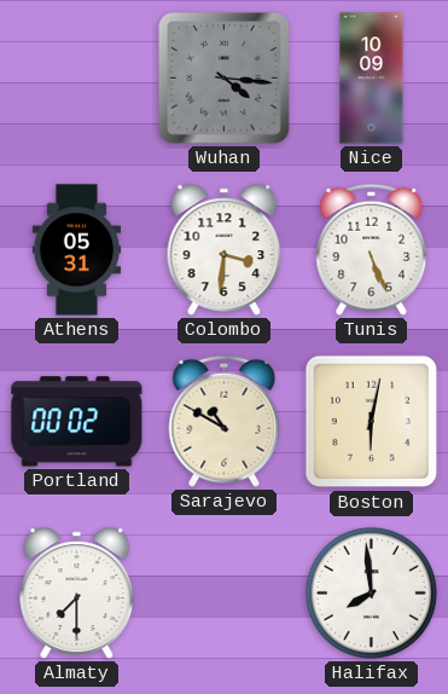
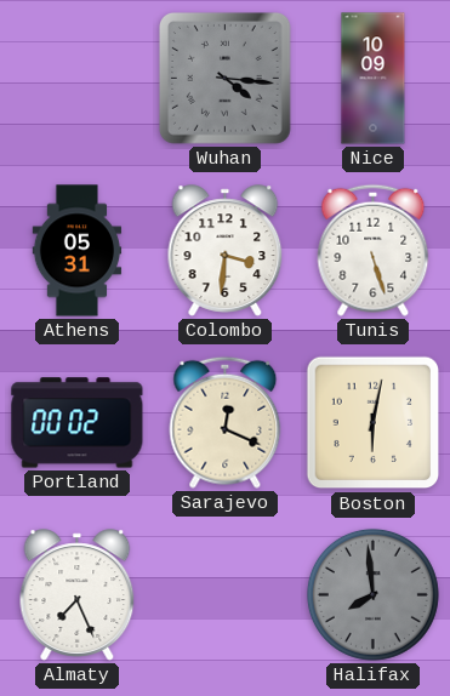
Tunis: 5:26 -> 5:27 (374, 250)
Sarajevo: 10:50 -> 12:19 (226, 422)
Almaty: 7:30 -> 7:26 (78, 595)
Halifax dial: white -> grey (372, 594)
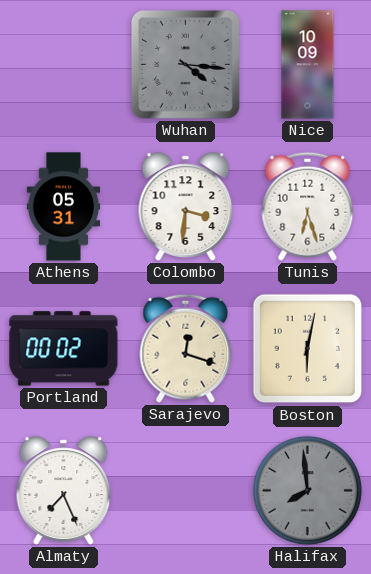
Tunis: 5:27 -> 6:27 (308, 206)
Sarajevo: 12:19 -> 12:18 (186, 348)
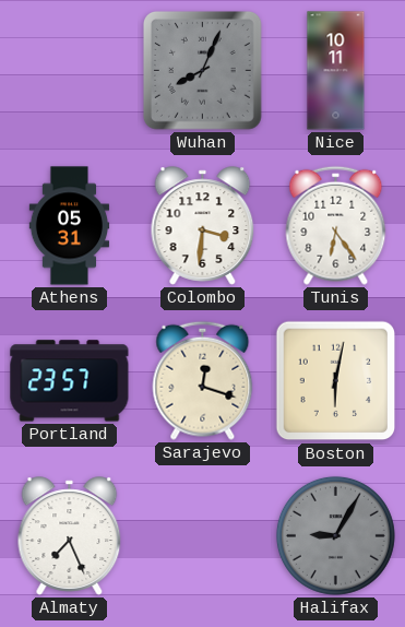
Wuhan: 4:16 -> 8:04 (202, 70)
Nice: 10:09 -> 10:11 (336, 71)
Tunis: 6:27 -> 6:24 (336, 225)
Portland: 00:02 -> 23:57 (70, 381)
Halifax: 7:59 -> 9:05 (335, 535)
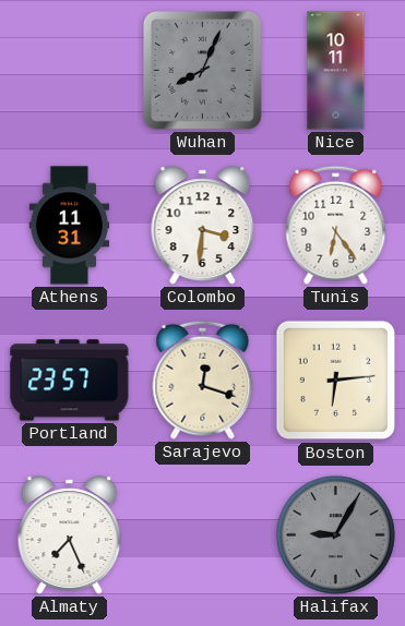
Athens: 05:31 -> 11:31 (70, 226)
Boston: 6:02 -> 6:14 (336, 381)
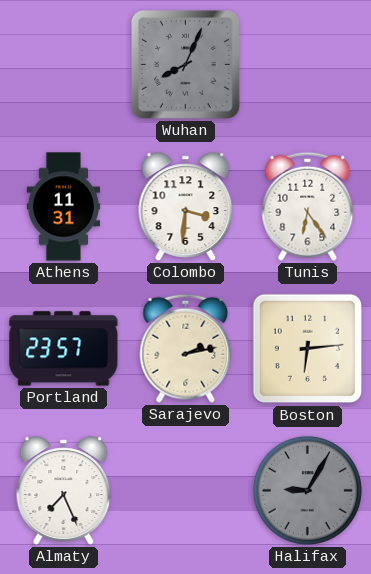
Nice: 10:11 -> none (336, 71)
Sarajevo: 12:18 -> 2:13 (186, 348)
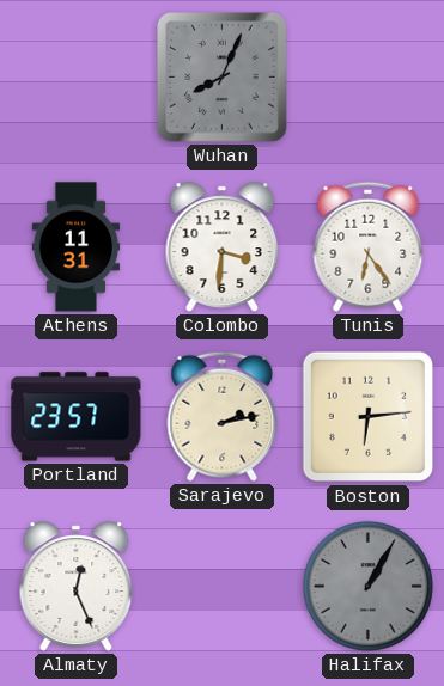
Almaty: 7:26 -> 12:26 (77, 587)
Halifax: 9:05 -> 1:05 (367, 586)
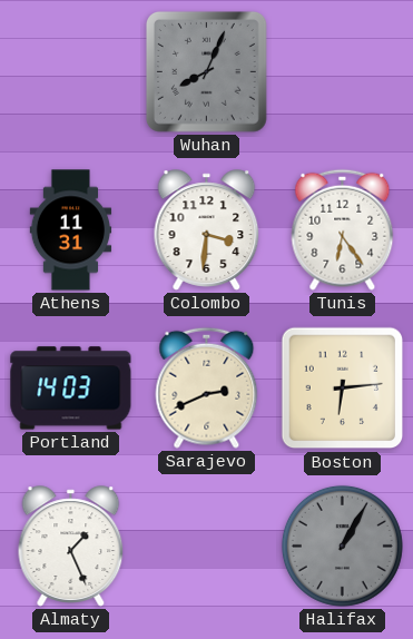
Portland: 23:57 -> 14:03 (71, 389)
Sarajevo: 2:13 -> 2:41 (207, 387)
Almaty: 12:26 -> 1:26 (71, 547)
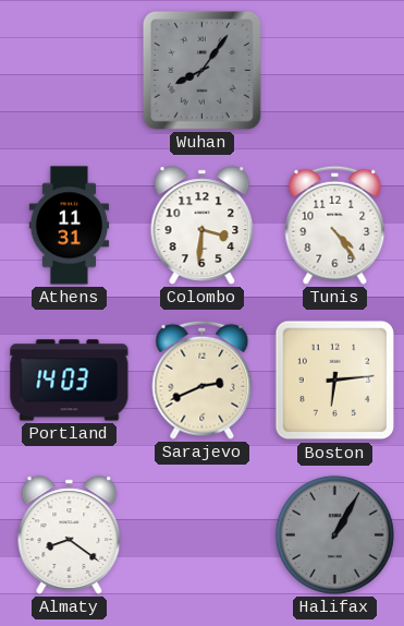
Wuhan: 8:04 -> 8:06 (201, 70)
Tunis: 6:24 -> 4:24 (335, 225)
Almaty: 1:26 -> 8:21 (70, 535)
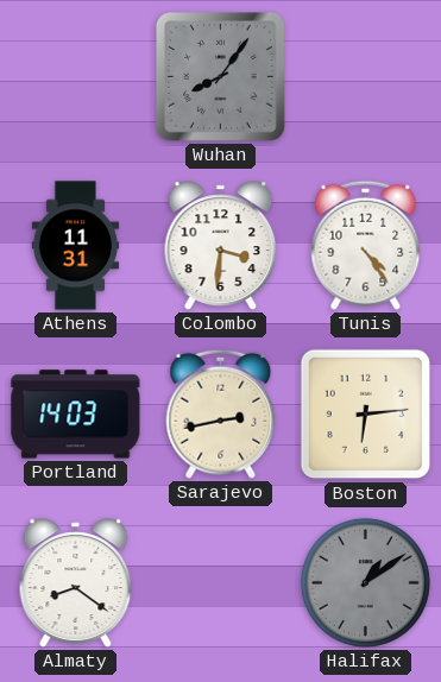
Sarajevo: 2:41 -> 2:43 (221, 413)
Halifax: 1:05 -> 1:09 (365, 582)
